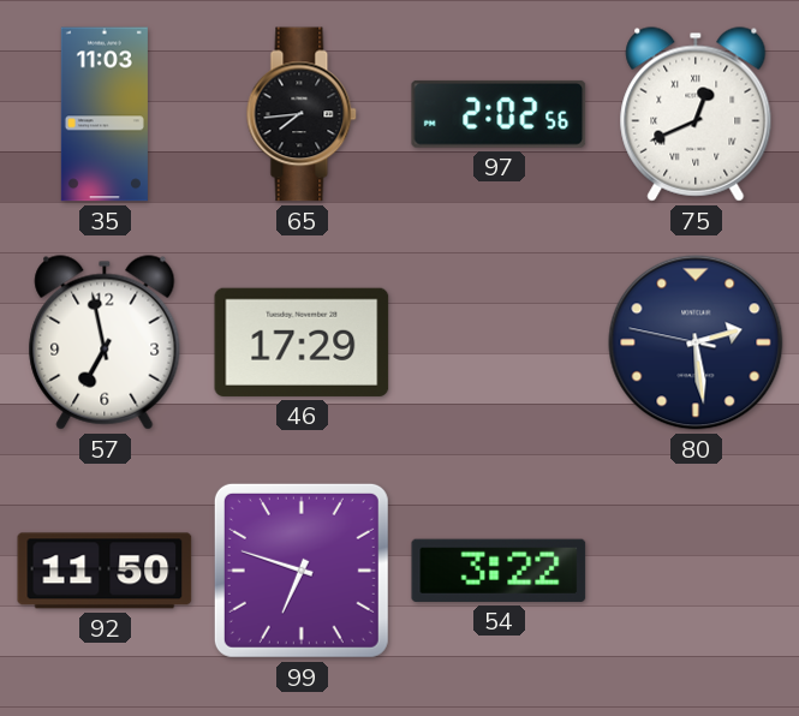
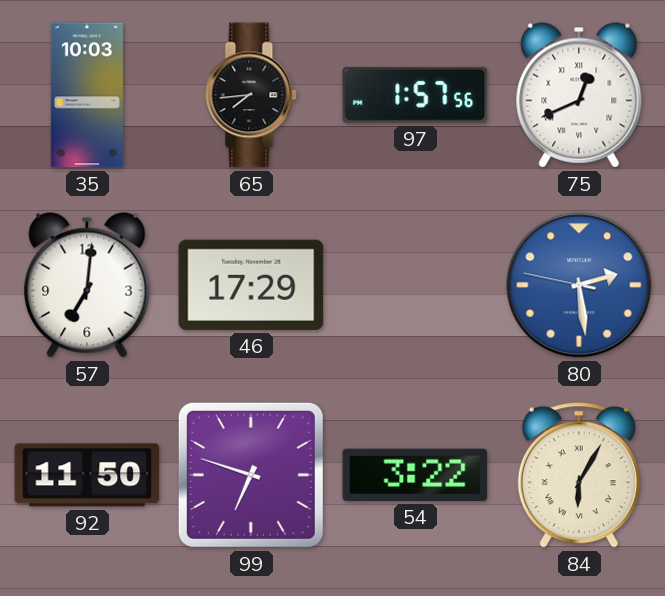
35: 11:03 -> 10:03 (87, 95)
97: 2:02 -> 1:57 (415, 95)
57: 6:58 -> 7:01 (87, 285)
80 dial: navy -> blue (579, 285)
84: none -> 6:05 (579, 475)
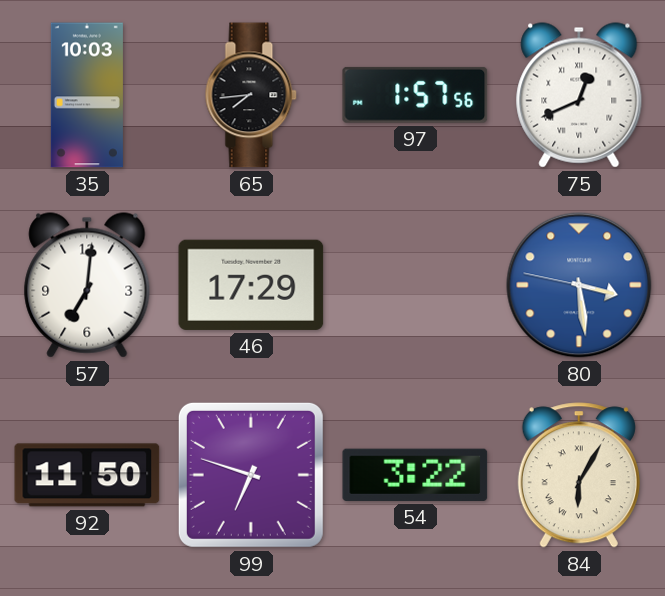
80: 2:28 -> 3:28 (579, 285)
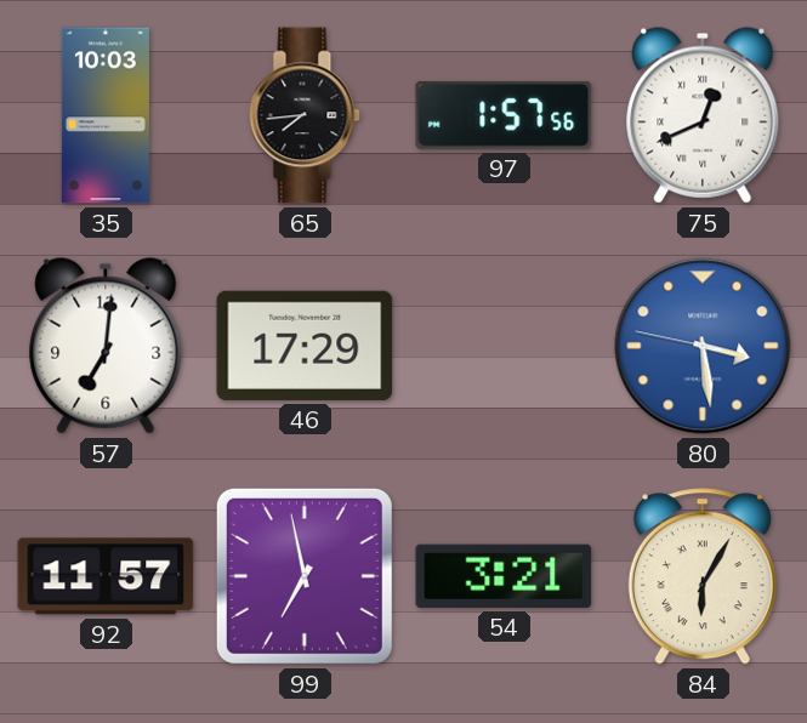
92: 11:50 -> 11:57 (106, 576)
99: 6:48 -> 6:58 (305, 576)
54: 3:22 -> 3:21 (504, 576)
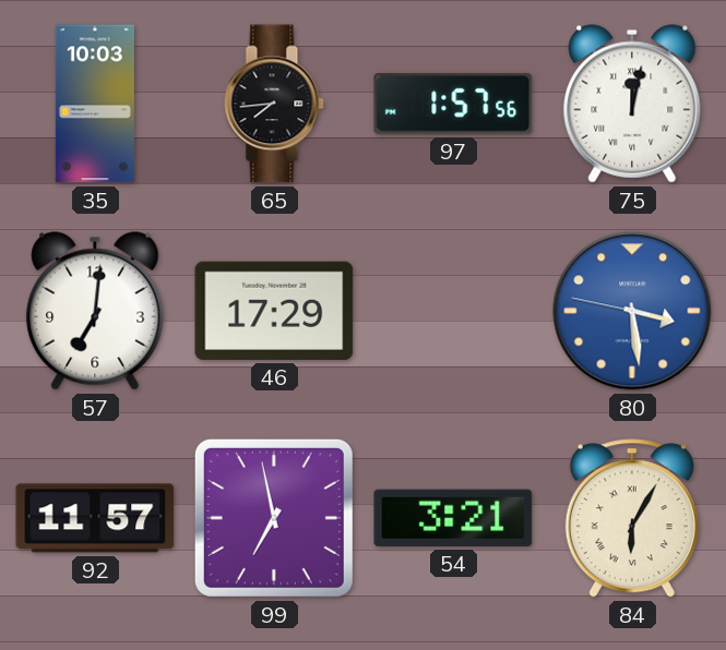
75: 12:41 -> 12:02 (632, 104)
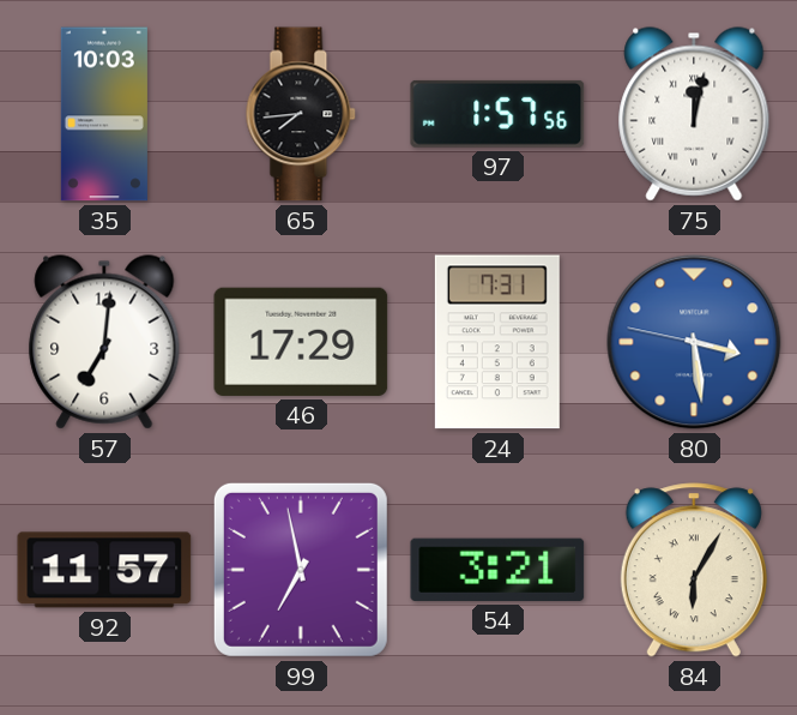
24: none -> 7:31 (497, 342)
